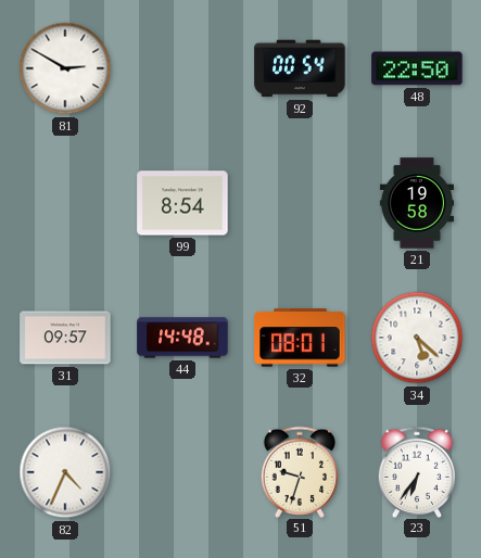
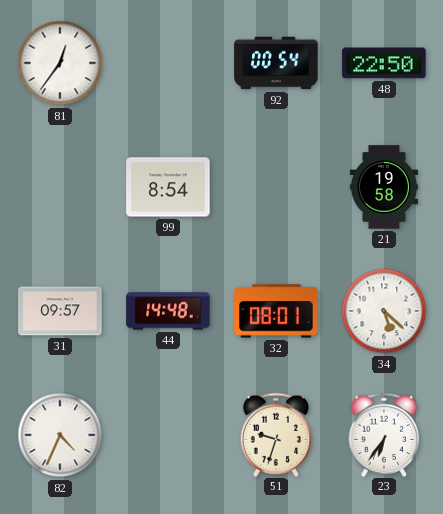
81: 2:50 -> 12:36 (60, 63)
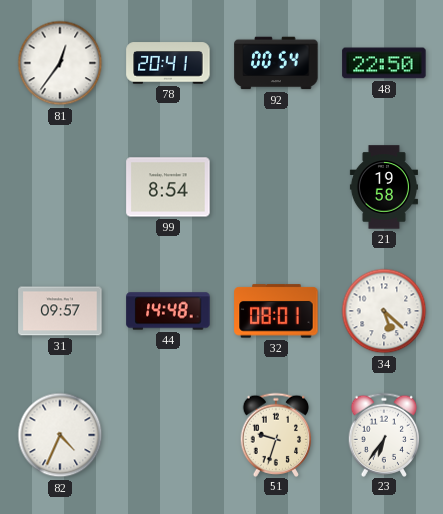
78: none -> 20:41 (168, 63)
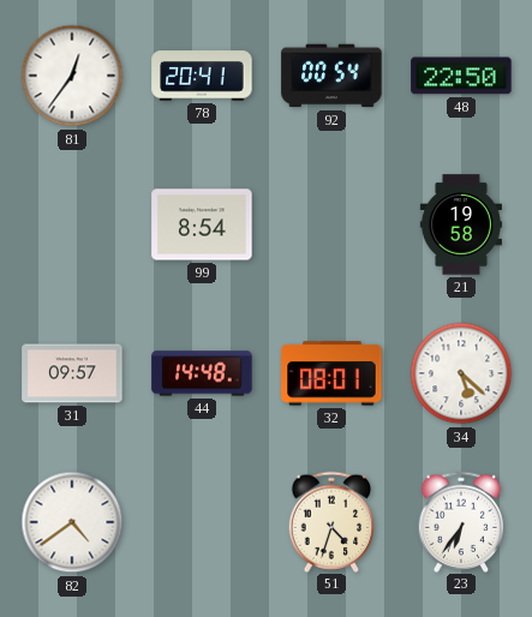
82: 4:34 -> 4:39 (72, 522)
51: 9:33 -> 4:33 (331, 521)
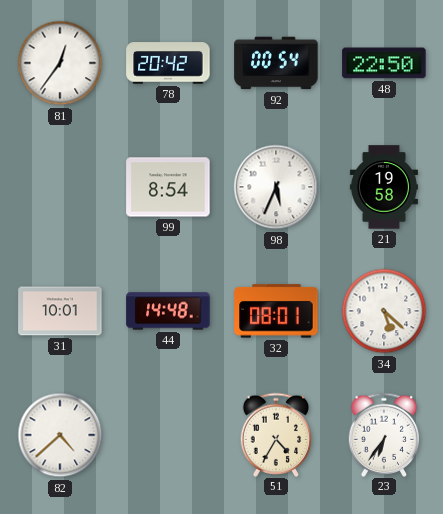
78: 20:41 -> 20:42 (168, 63)
98: none -> 5:34 (276, 187)
31: 09:57 -> 10:01 (60, 311)
82: 4:39 -> 4:38 (60, 435)
51: 4:33 -> 4:35 (276, 434)
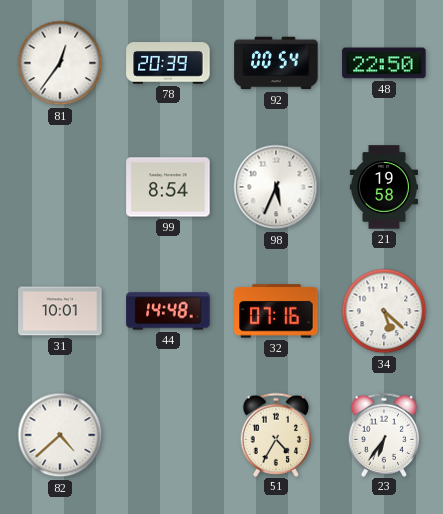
78: 20:42 -> 20:39 (168, 63)
32: 08:01 -> 07:16 (276, 311)
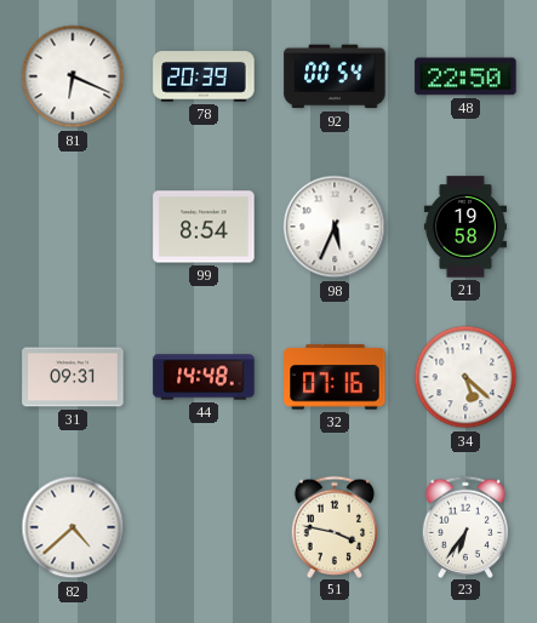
81: 12:36 -> 6:19 (73, 76)
31: 10:01 -> 09:31 (73, 377)
51: 4:35 -> 3:47 (335, 526)
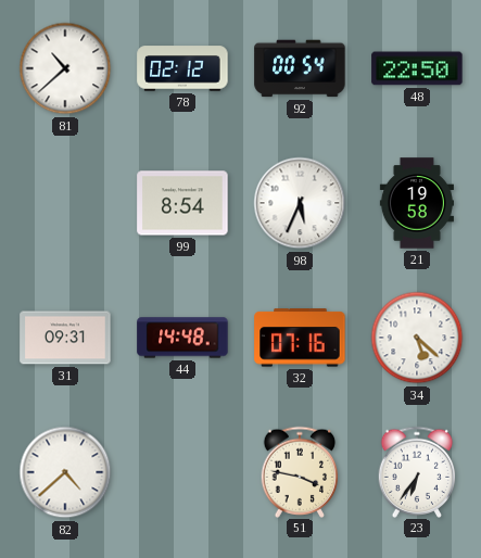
81: 6:19 -> 10:38 (65, 68)
78: 20:39 -> 02:12 (182, 68)
